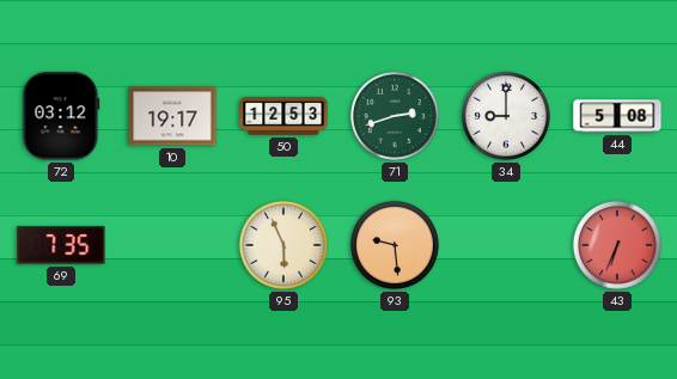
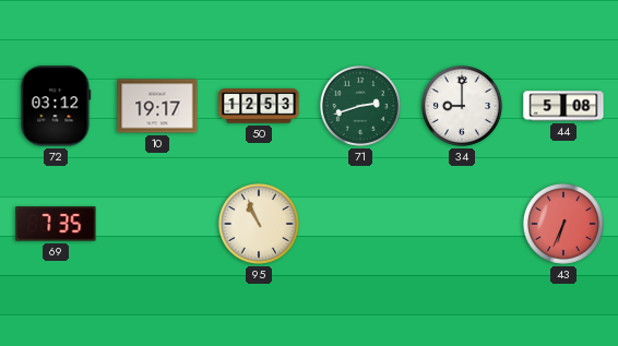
95: 5:56 -> 10:56 (259, 224)
93: 9:29 -> none (395, 245)
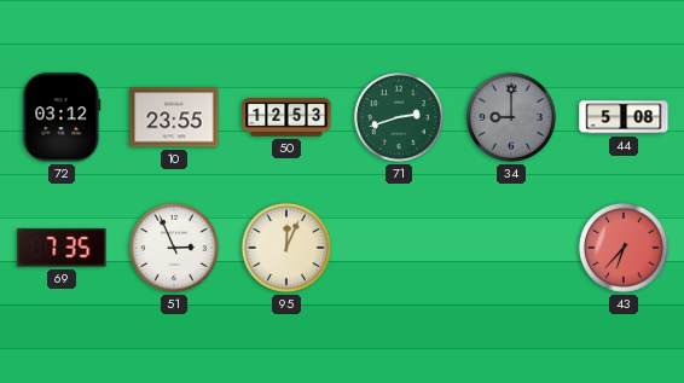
10: 19:17 -> 23:55 (174, 117)
34 dial: white -> grey (511, 117)
51: none -> 2:56 (174, 248)
95: 10:56 -> 12:04 (286, 248)
43: 6:34 -> 6:37 (624, 248)
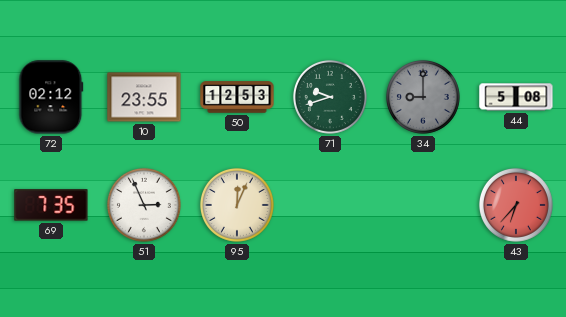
72: 03:12 -> 02:12 (51, 97)
71: 2:42 -> 9:42 (330, 97)
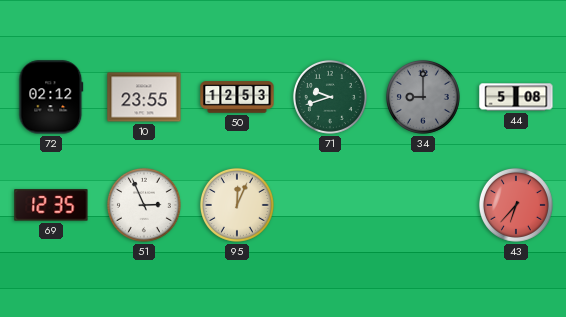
69: 7:35 -> 12:35 (51, 205)
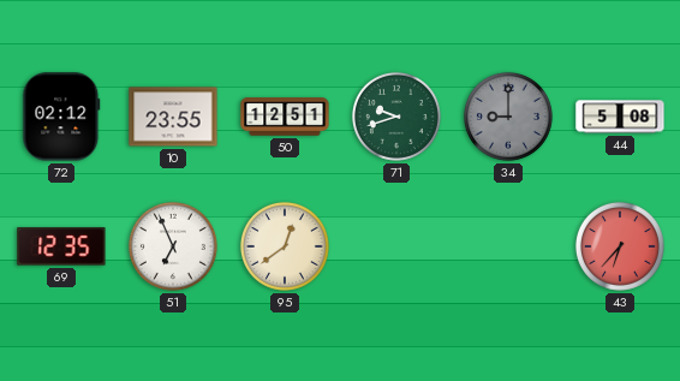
50: 12:53 -> 12:51 (285, 117)
51: 2:56 -> 6:56 (173, 246)
95: 12:04 -> 12:39 (285, 246)
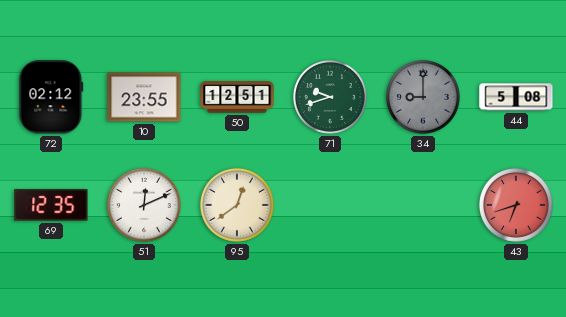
51: 6:56 -> 12:11 (144, 205)
43: 6:37 -> 6:42 (516, 205)
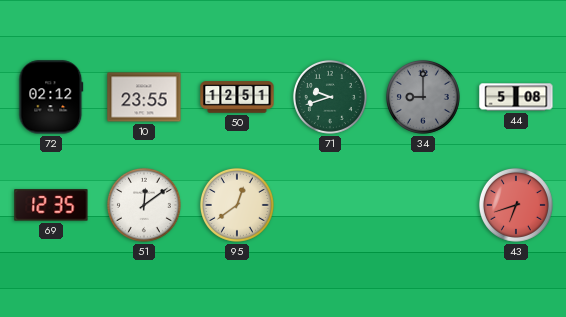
51: 12:11 -> 12:09 (144, 205)
